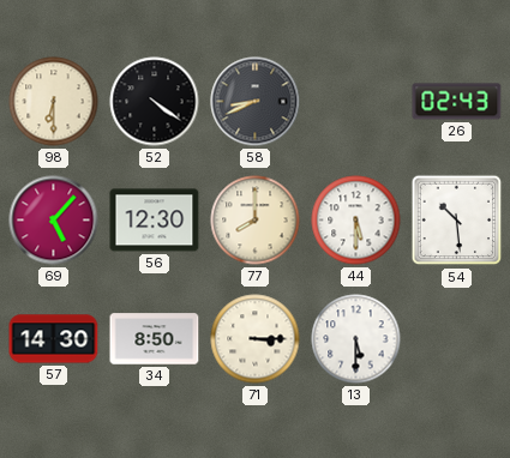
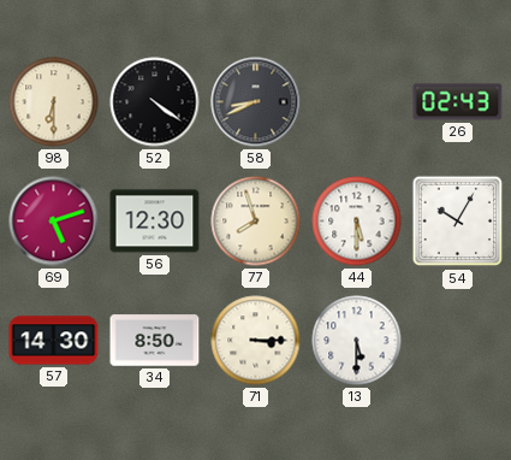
69: 5:07 -> 5:12 (54, 222)
77: 8:00 -> 7:57 (256, 222)
54: 10:29 -> 10:05 (458, 222)
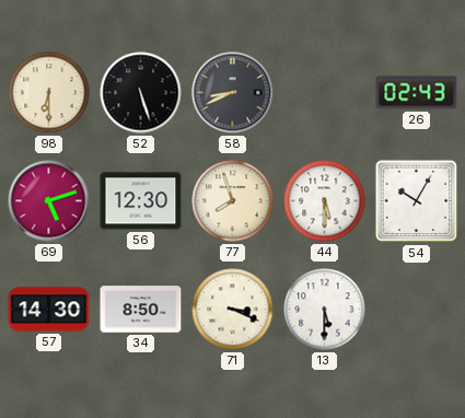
52: 4:21 -> 5:27 (141, 93)
71: 3:15 -> 3:19 (233, 310)
